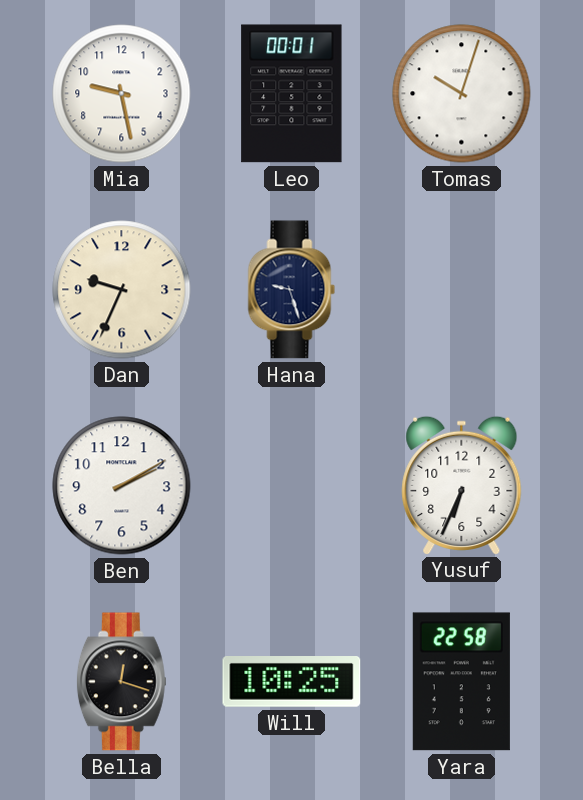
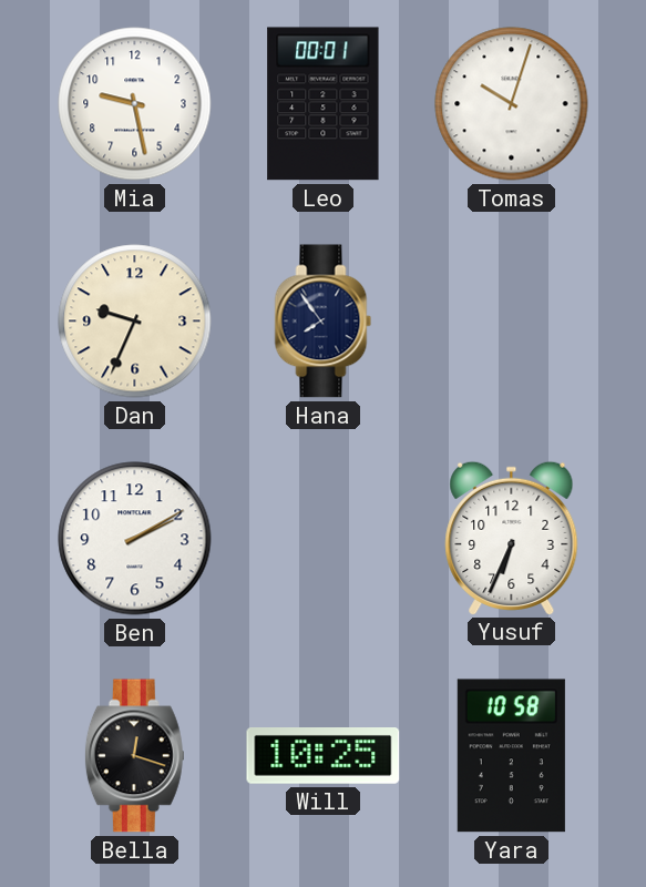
Hana: 9:27 -> 7:54 (324, 322)
Yara: 22:58 -> 10:58 (511, 756)
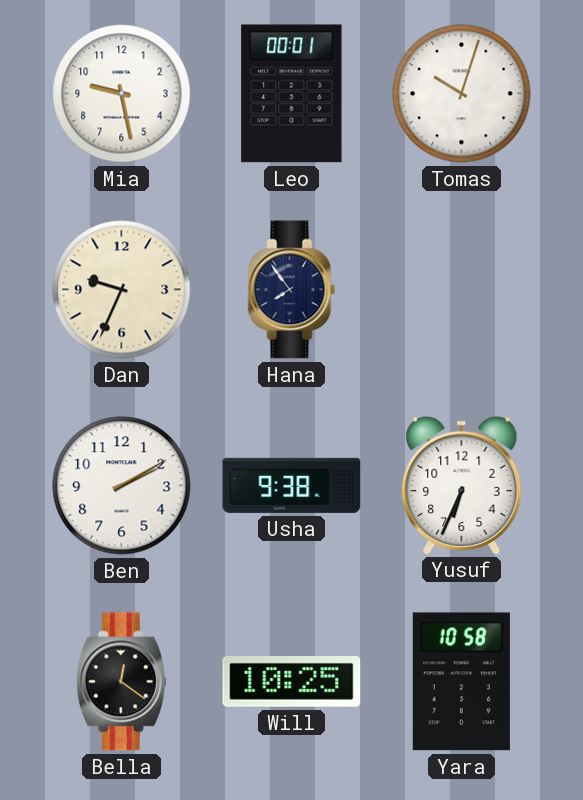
Usha: none -> 9:38 (292, 485)
Bella: 12:18 -> 12:21 (121, 682)
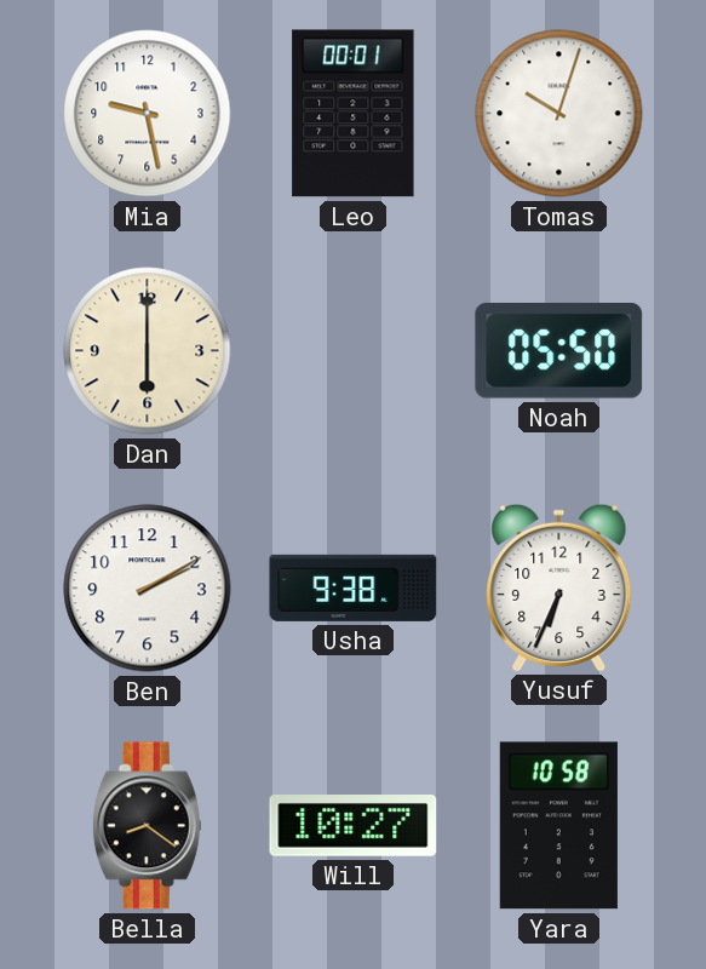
Dan: 9:34 -> 6:00 (148, 351)
Hana: 7:54 -> none (292, 290)
Noah: none -> 05:50 (559, 350)
Bella: 12:21 -> 8:21 (147, 826)
Will: 10:25 -> 10:27 (354, 826)
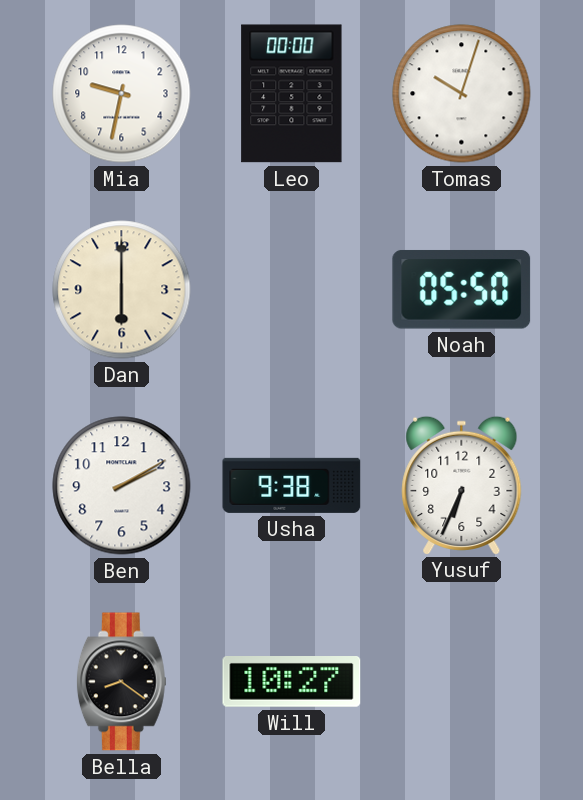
Mia: 9:28 -> 9:32 (122, 94)
Leo: 00:01 -> 00:00 (292, 94)
Yara: 10:58 -> none (558, 826)
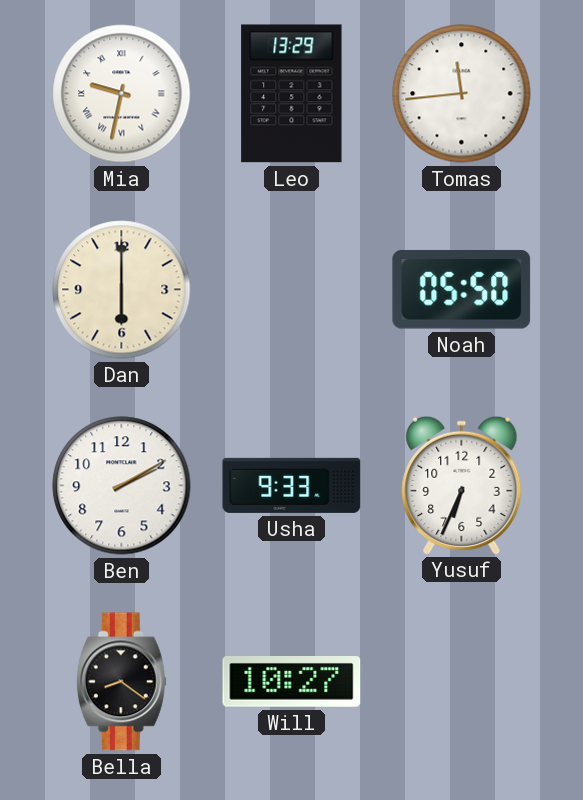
Mia numerals: Arabic -> Roman (122, 94)
Leo: 00:00 -> 13:29 (292, 94)
Tomas: 10:03 -> 11:44 (462, 94)
Usha: 9:38 -> 9:33 (292, 485)
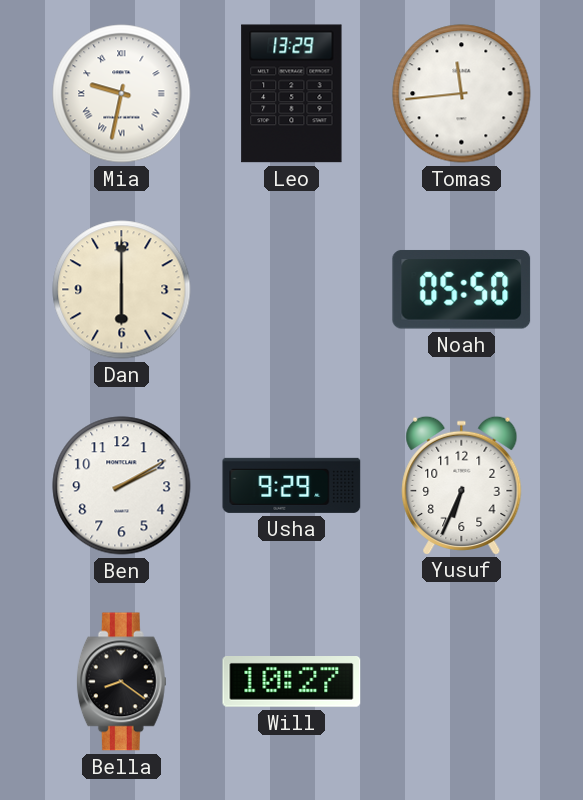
Usha: 9:33 -> 9:29 (292, 485)
